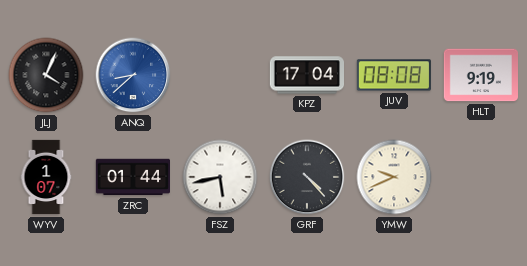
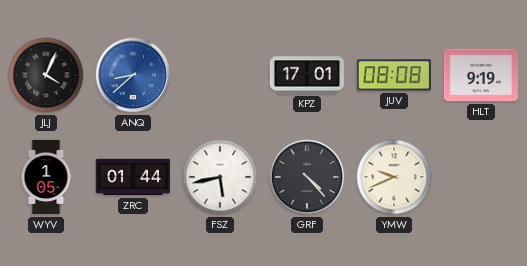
KPZ: 17:04 -> 17:01 (306, 75)
WYV: 1:07 -> 1:05 (46, 177)
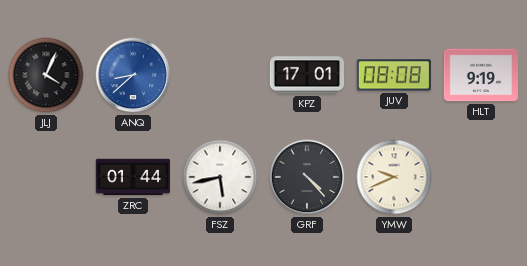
WYV: 1:05 -> none (46, 177)
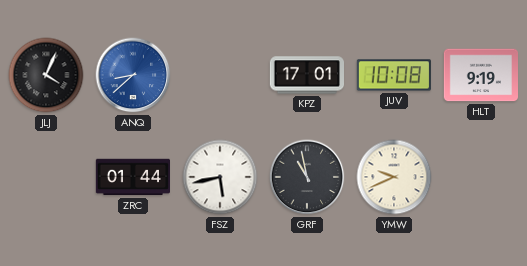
JUV: 08:08 -> 10:08 (393, 75)
GRF: 4:23 -> 10:58 (307, 177)
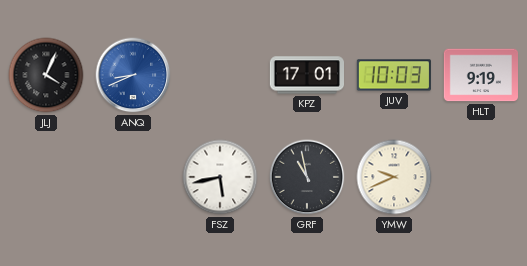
ANQ: 8:38 -> 8:41 (133, 75)
JUV: 10:08 -> 10:03 (393, 75)
ZRC: 01:44 -> none (132, 177)
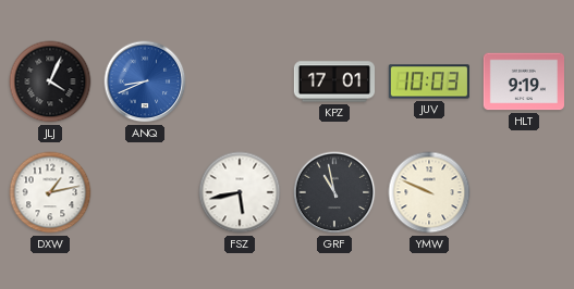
DXW: none -> 1:13 (50, 192)
YMW: 9:41 -> 9:49 (429, 192)
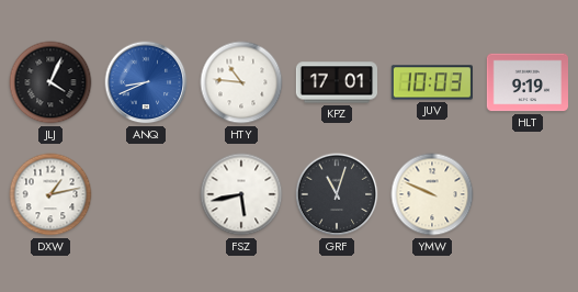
HTY: none -> 10:46 (241, 82)
GRF: 10:58 -> 11:03 (337, 194)
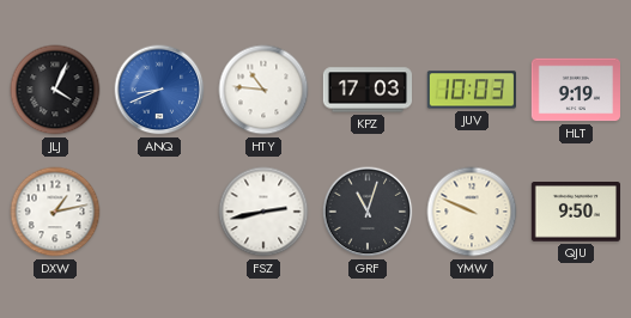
KPZ: 17:01 -> 17:03 (366, 90)
FSZ: 5:43 -> 2:43 (263, 212)
QJU: none -> 9:50 (575, 213)
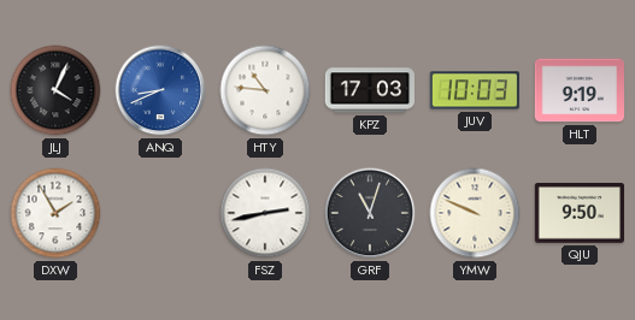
DXW: 1:13 -> 1:55 (55, 213)
